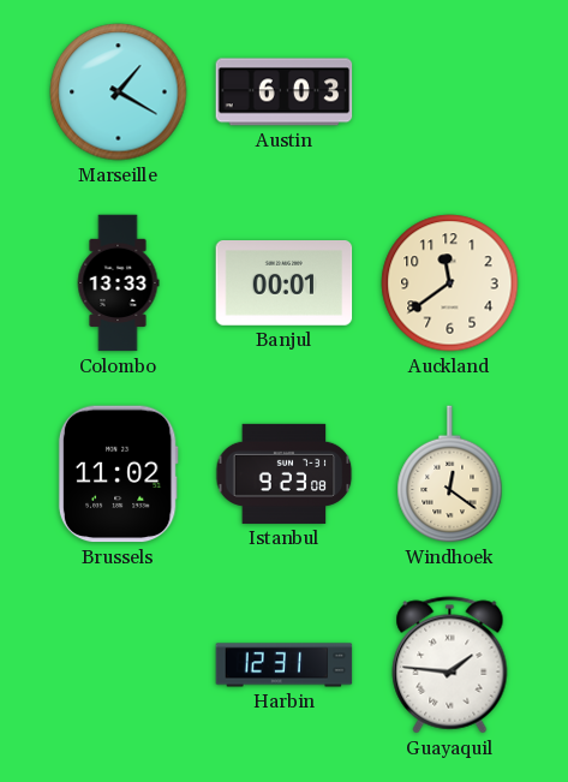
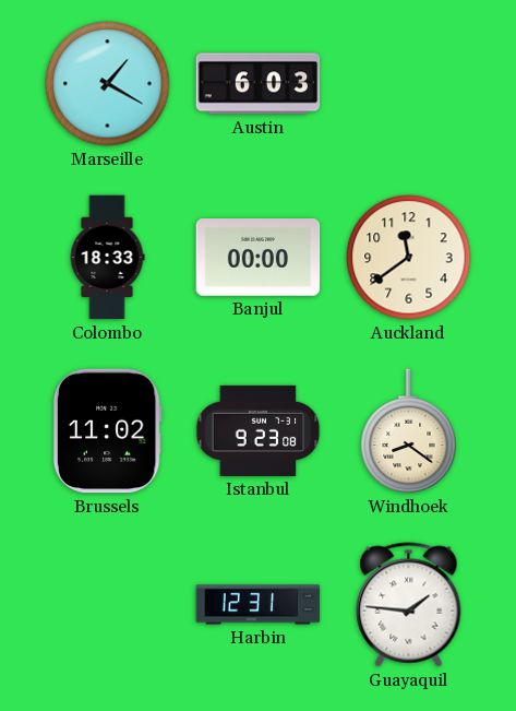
Colombo: 13:33 -> 18:33 (107, 258)
Banjul: 00:01 -> 00:00 (259, 258)
Windhoek: 12:21 -> 8:21 (409, 431)
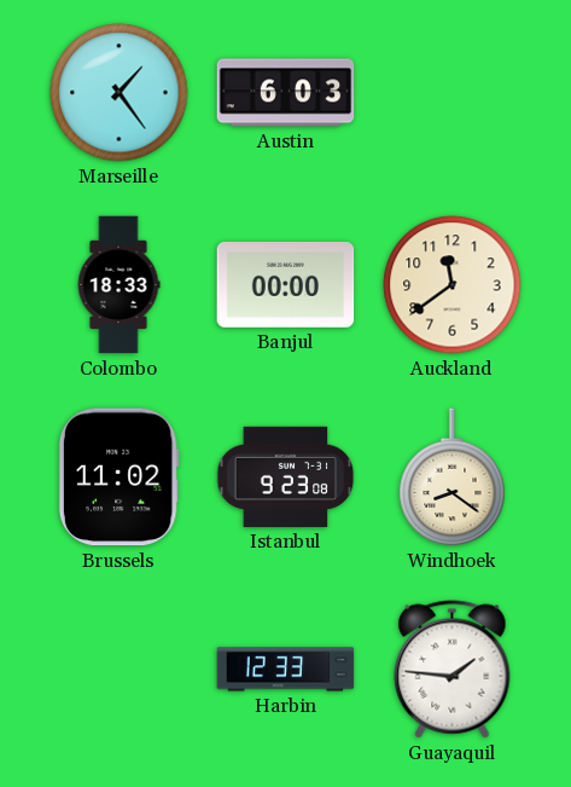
Marseille: 1:20 -> 1:24 (120, 93)
Harbin: 12:31 -> 12:33 (286, 670)
